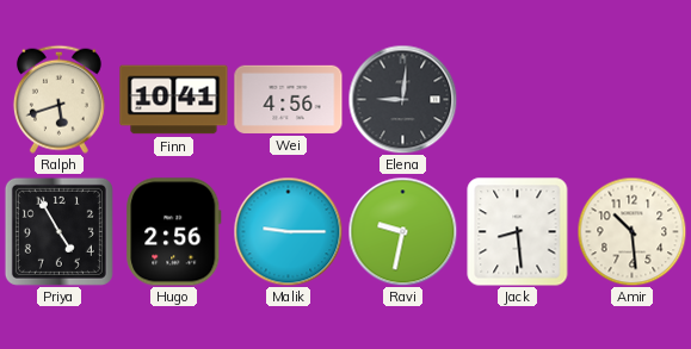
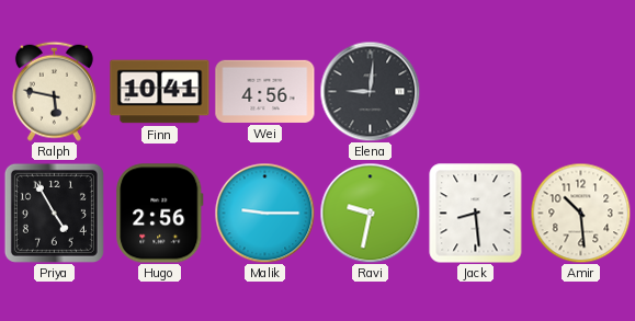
Ralph: 5:42 -> 5:47 (54, 91)
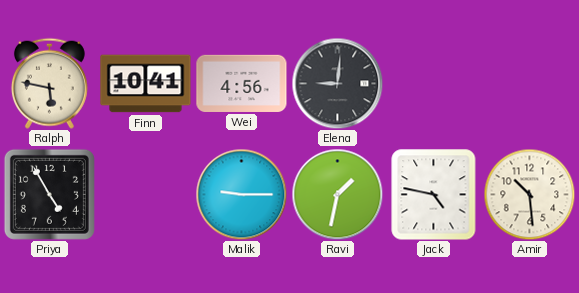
Hugo: 2:56 -> none (160, 214)
Ravi: 9:32 -> 1:32 (337, 194)
Jack: 8:29 -> 4:47 (434, 195)
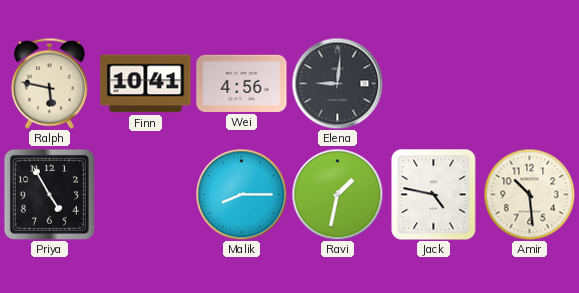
Malik: 9:15 -> 8:15 (241, 194)
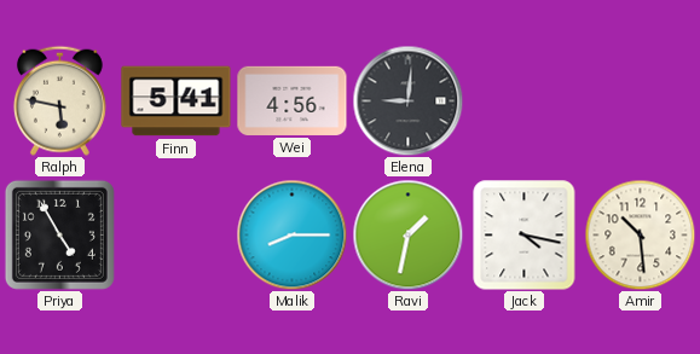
Finn: 10:41 -> 5:41 (177, 101)
Jack: 4:47 -> 4:17 (525, 236)
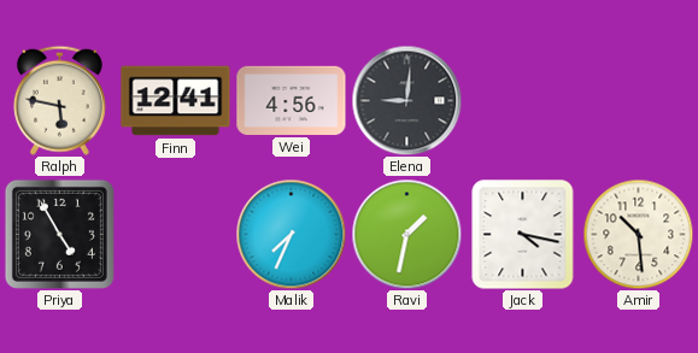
Finn: 5:41 -> 12:41 (176, 101)
Malik: 8:15 -> 7:34 (291, 234)
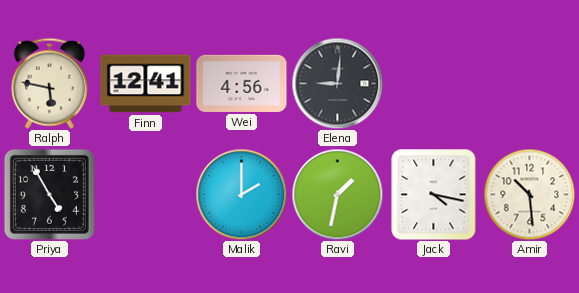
Malik: 7:34 -> 2:00 (241, 194)
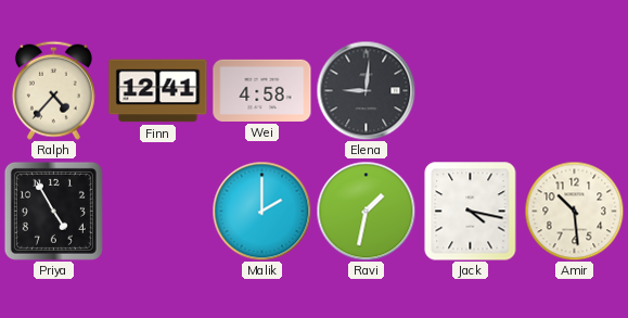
Ralph: 5:47 -> 4:37 (53, 90)
Wei: 4:56 -> 4:58 (262, 90)
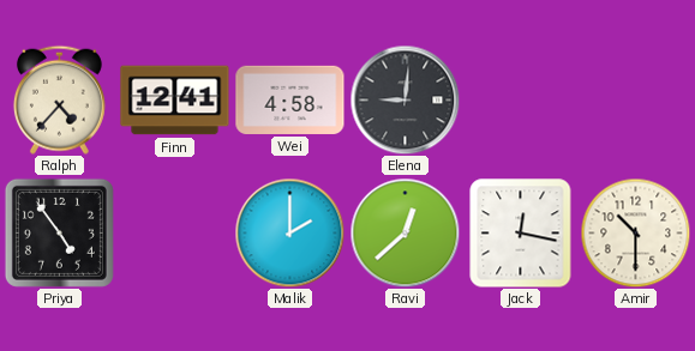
Priya: 4:55 -> 4:54 (59, 232)
Ravi: 1:32 -> 12:38 (405, 232)
Jack: 4:17 -> 12:17 (521, 234)
Amir: 10:29 -> 10:30 (635, 232)
